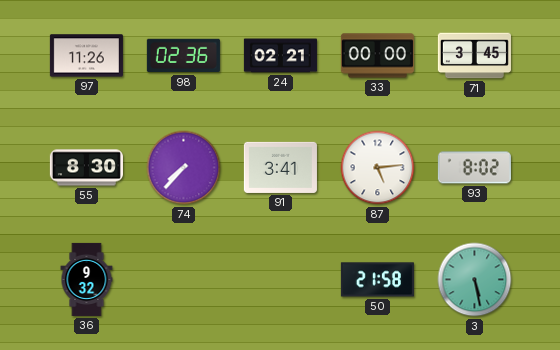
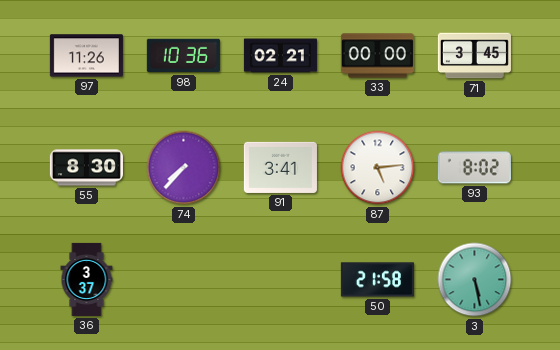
98: 02:36 -> 10:36 (183, 56)
36: 9:32 -> 3:37 (87, 279)
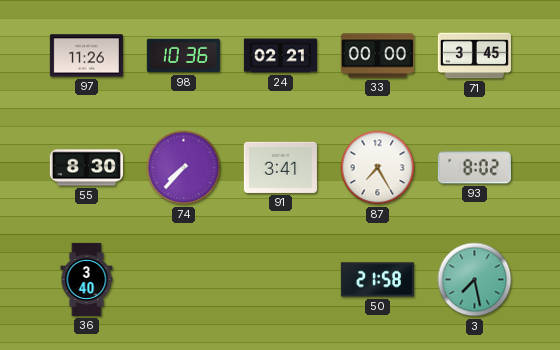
87: 5:14 -> 7:25 (378, 168)
36: 3:37 -> 3:40 (87, 279)
3: 5:28 -> 7:28 (475, 280)
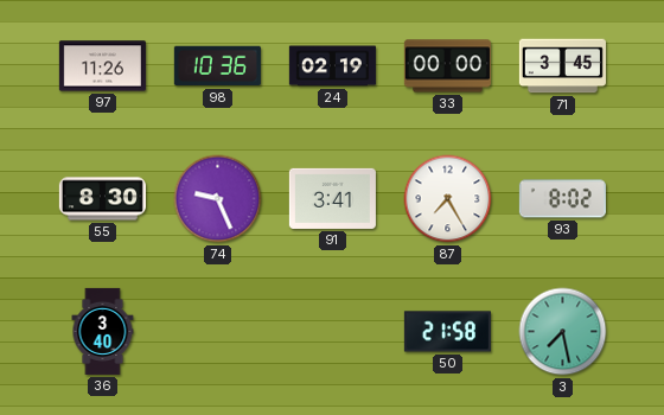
24: 02:21 -> 02:19 (332, 66)
74: 7:37 -> 9:26 (218, 199)
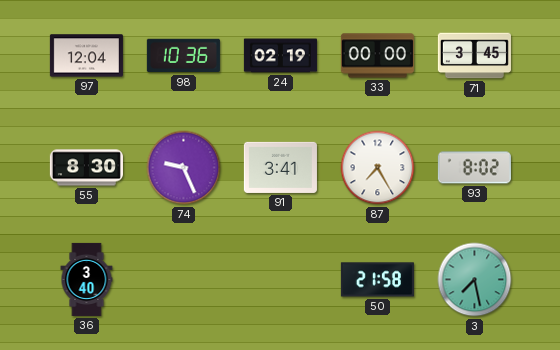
97: 11:26 -> 12:04 (86, 56)
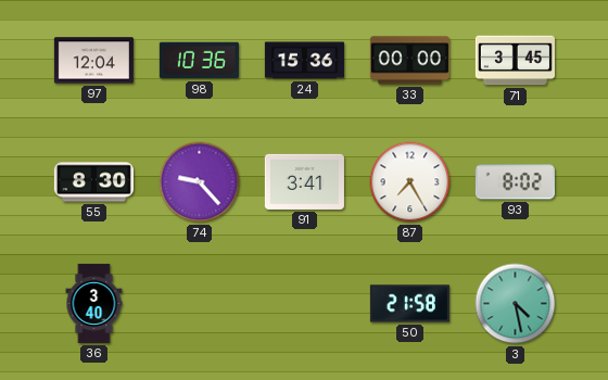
24: 02:19 -> 15:36 (304, 61)
74: 9:26 -> 9:23 (200, 182)
3: 7:28 -> 4:28 (516, 304)
